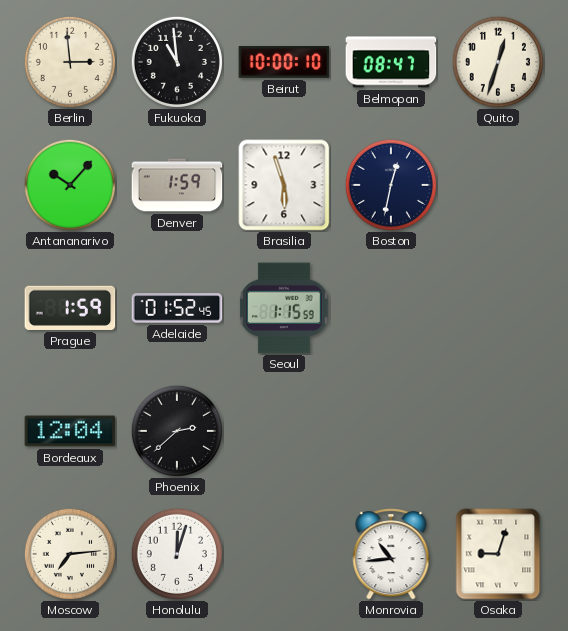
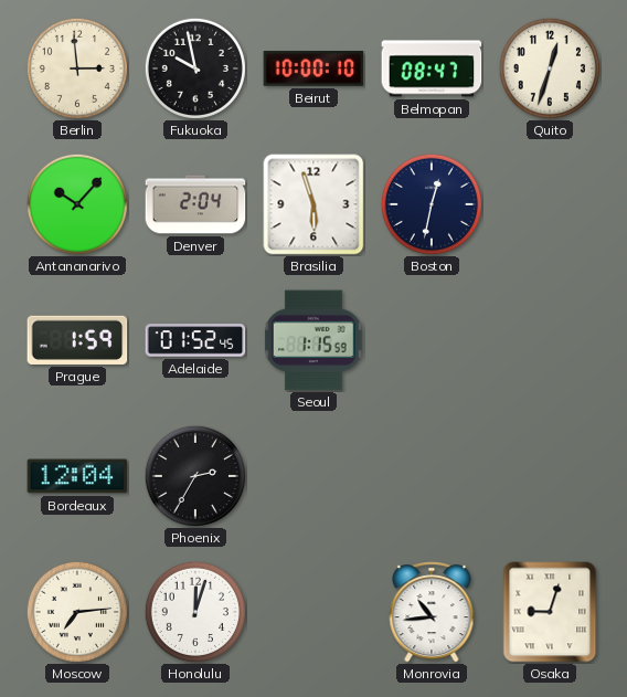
Fukuoka: 10:59 -> 9:58 (195, 68)
Denver: 1:59 -> 2:04 (195, 204)
Phoenix: 2:38 -> 2:35 (195, 476)
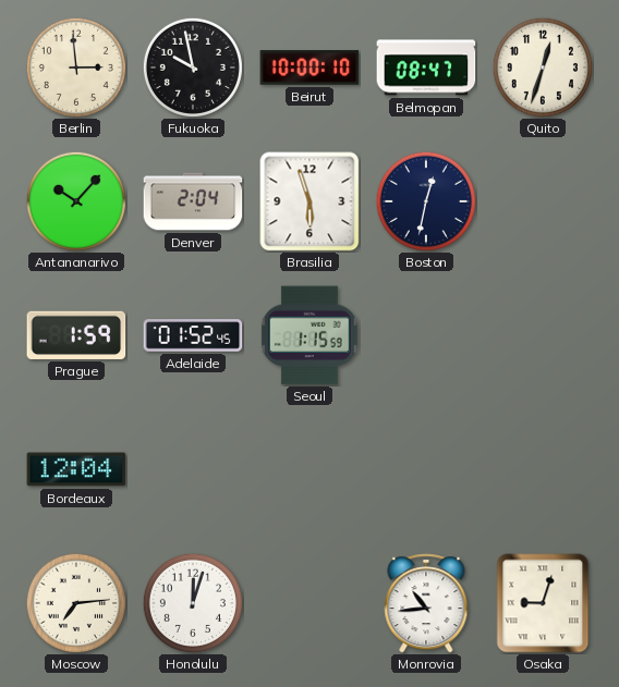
Phoenix: 2:35 -> none (195, 476)
